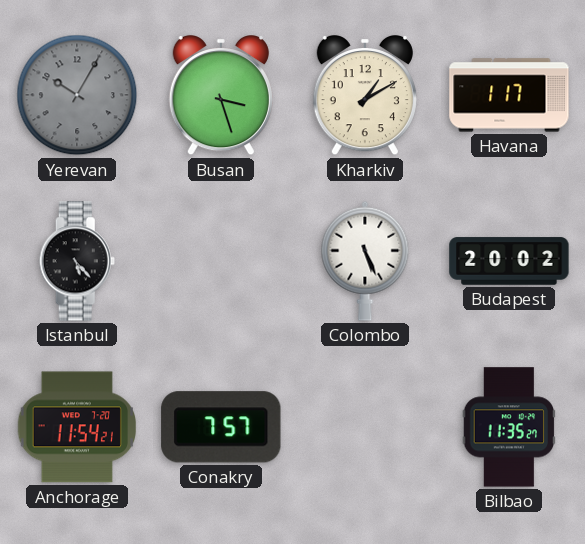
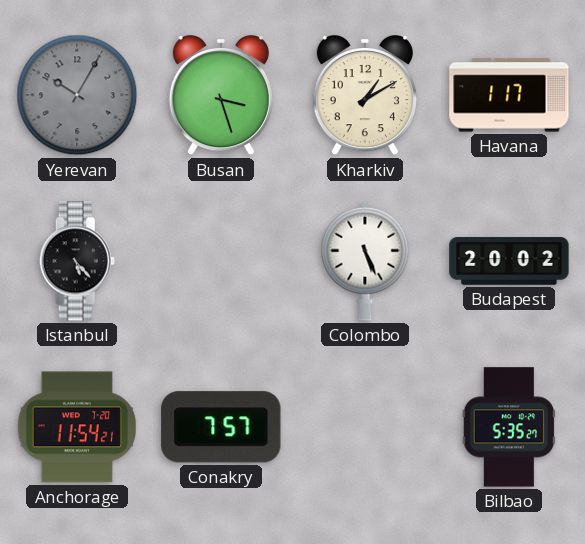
Bilbao: 11:35 -> 5:35 (509, 427)
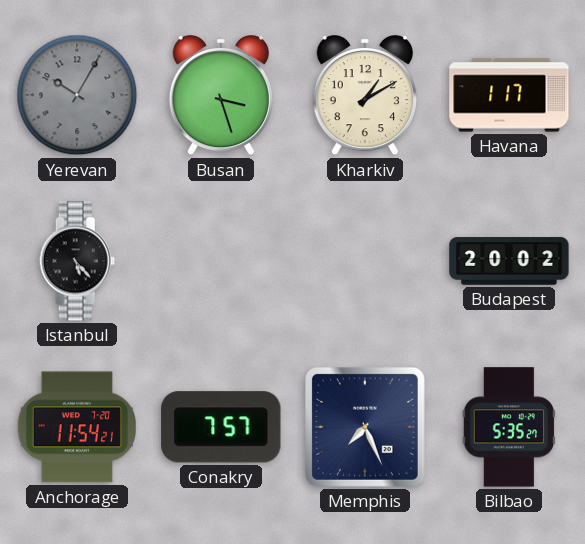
Colombo: 5:26 -> none (365, 261)
Memphis: none -> 7:26 (365, 427)
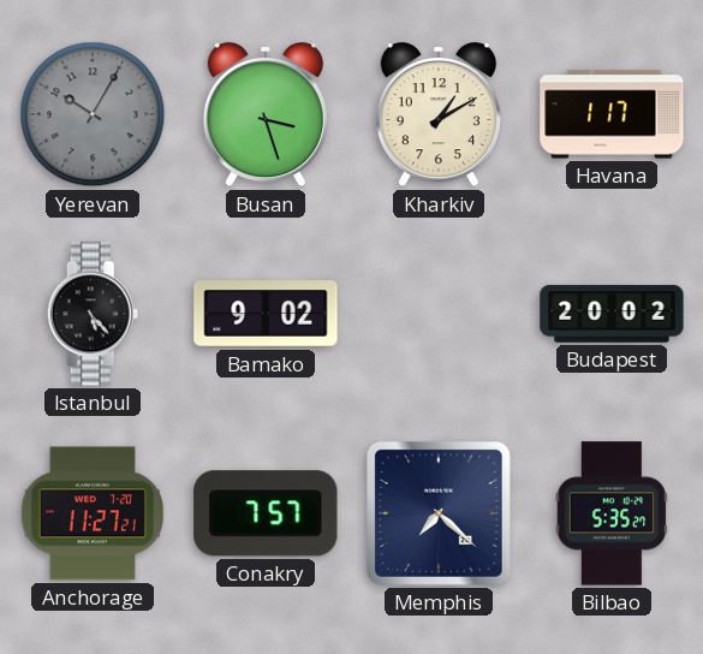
Bamako: none -> 9:02 (266, 314)
Anchorage: 11:54 -> 11:27 (93, 513)
Memphis: 7:26 -> 7:22 (439, 513)
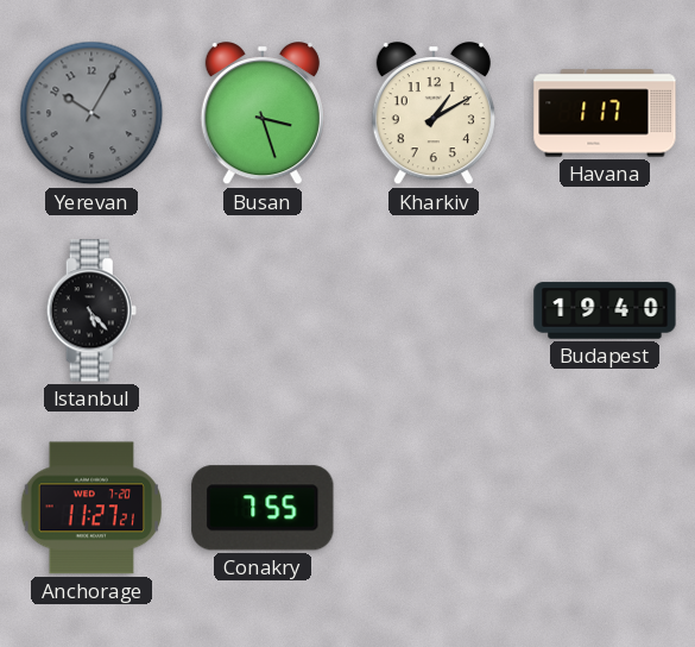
Bamako: 9:02 -> none (266, 314)
Budapest: 20:02 -> 19:40 (605, 310)
Conakry: 7:57 -> 7:55 (263, 508)
Memphis: 7:22 -> none (439, 513)
Bilbao: 5:35 -> none (612, 513)
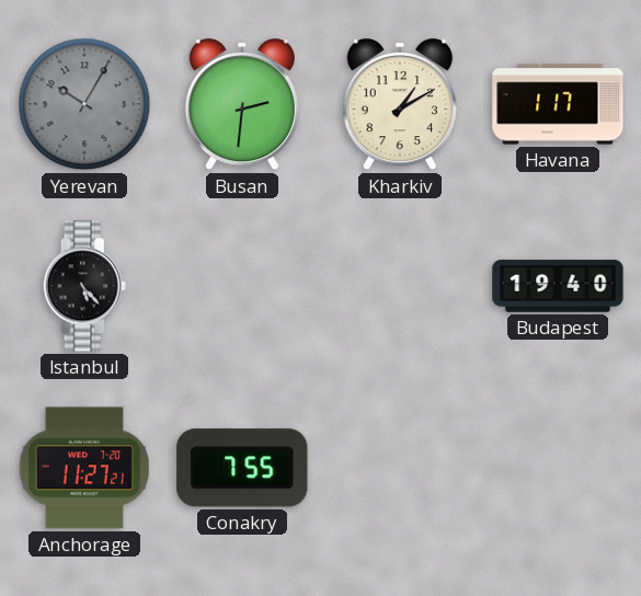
Busan: 3:27 -> 2:31 (242, 105)
